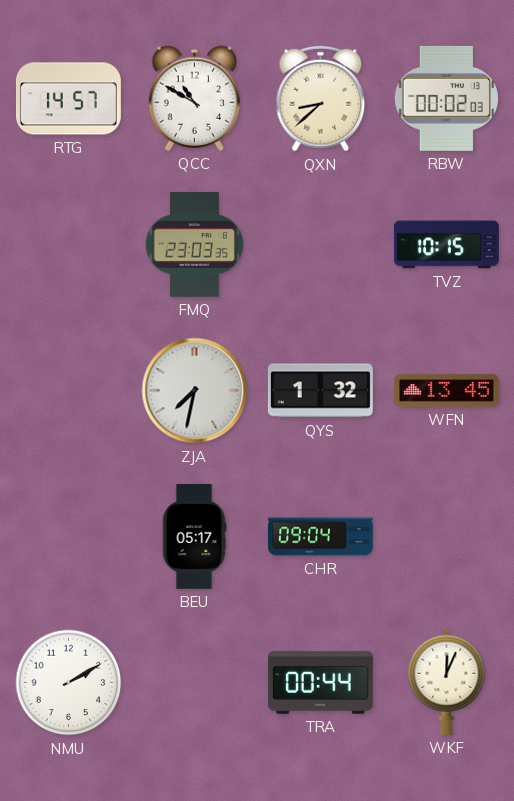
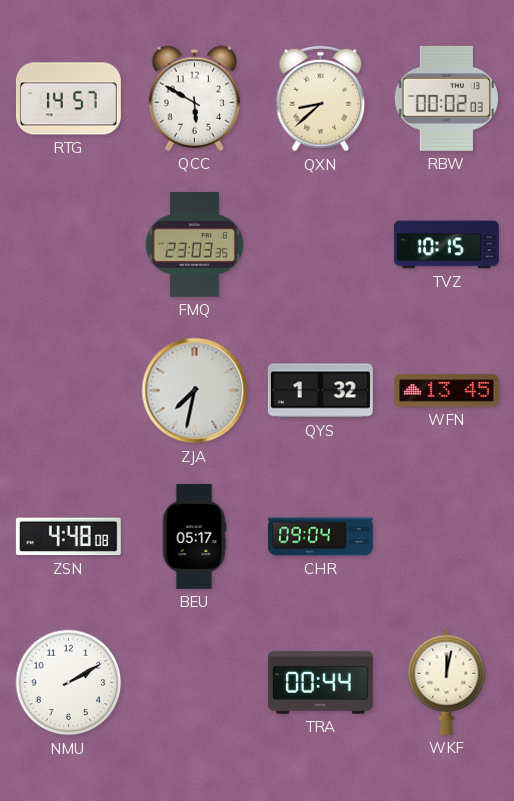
QCC: 10:50 -> 5:50 (194, 98)
ZSN: none -> 4:48 (68, 537)
WKF: 12:04 -> 12:02 (447, 682)
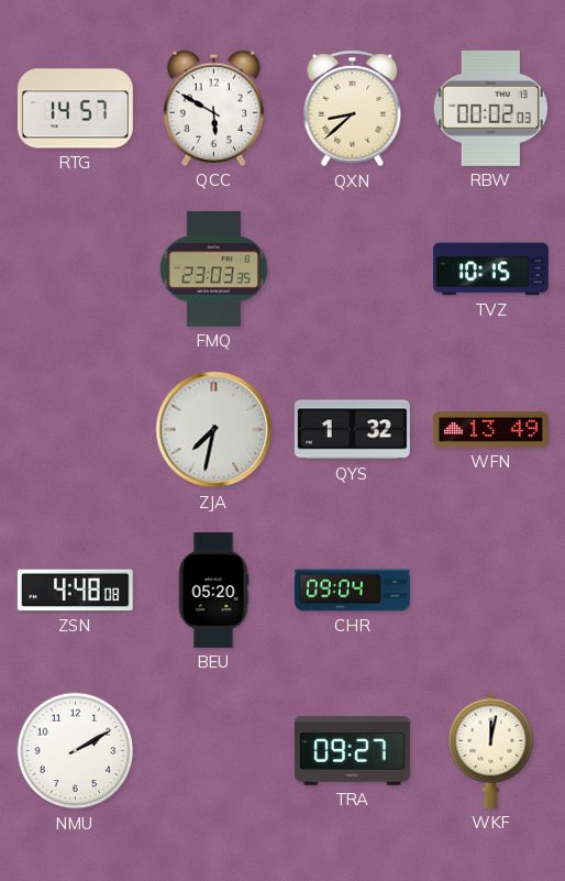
WFN: 13:45 -> 13:49 (490, 430)
BEU: 05:17 -> 05:20 (213, 590)
TRA: 00:44 -> 09:27 (352, 750)
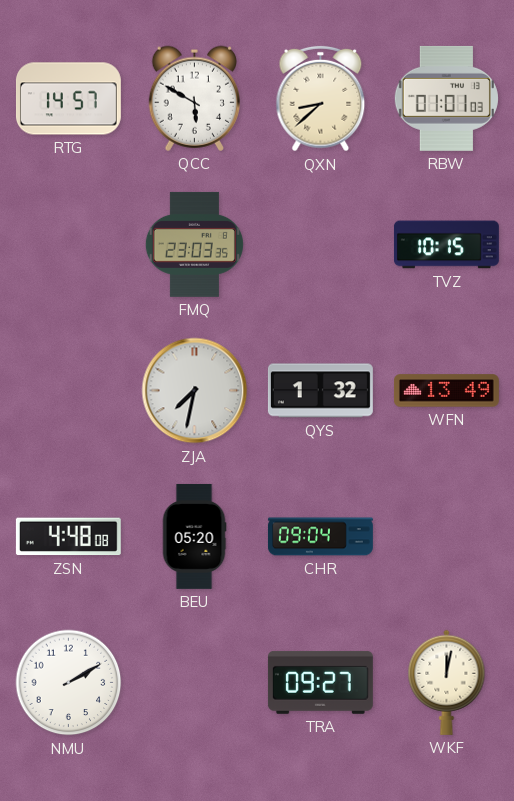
RBW: 00:02 -> 01:01 (446, 98)
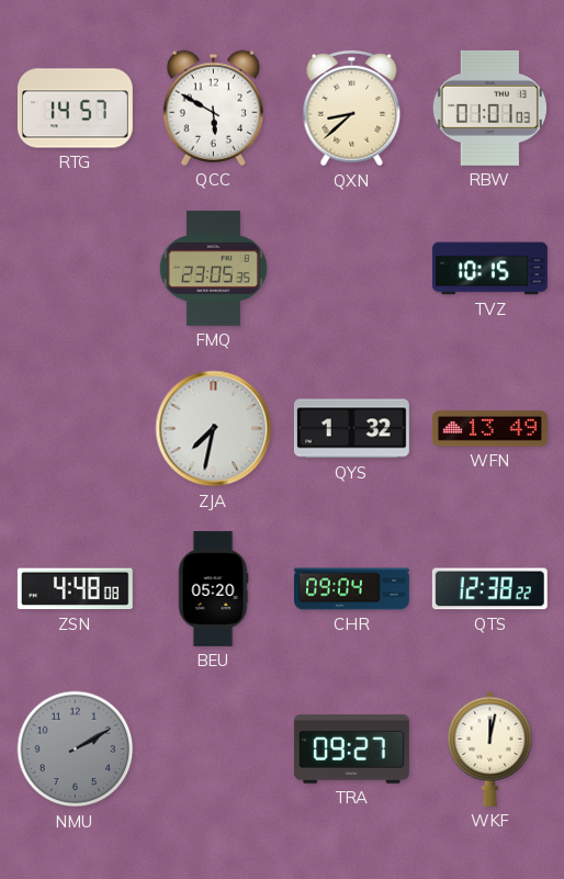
FMQ: 23:03 -> 23:05 (213, 268)
QTS: none -> 12:38 (489, 589)
NMU dial: white -> grey (76, 750)
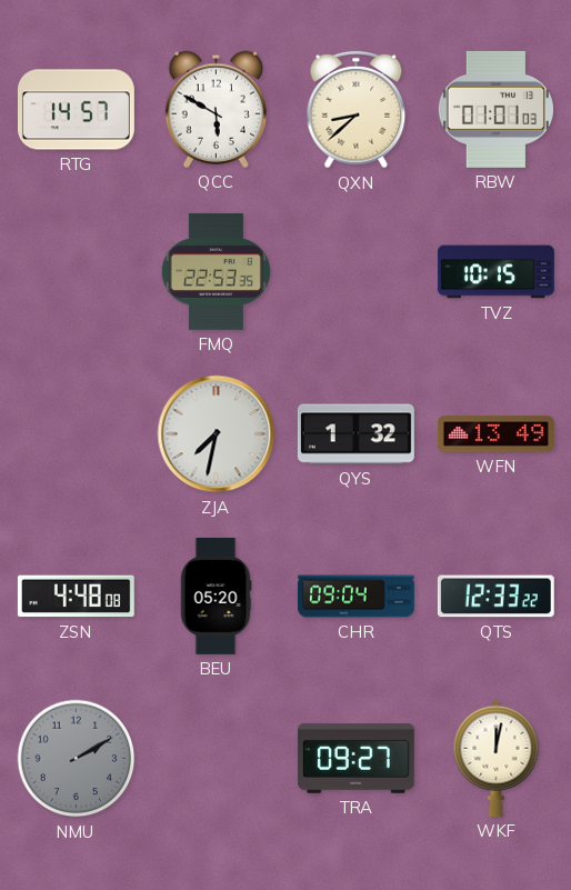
FMQ: 23:05 -> 22:53 (216, 271)
QTS: 12:38 -> 12:33 (495, 597)
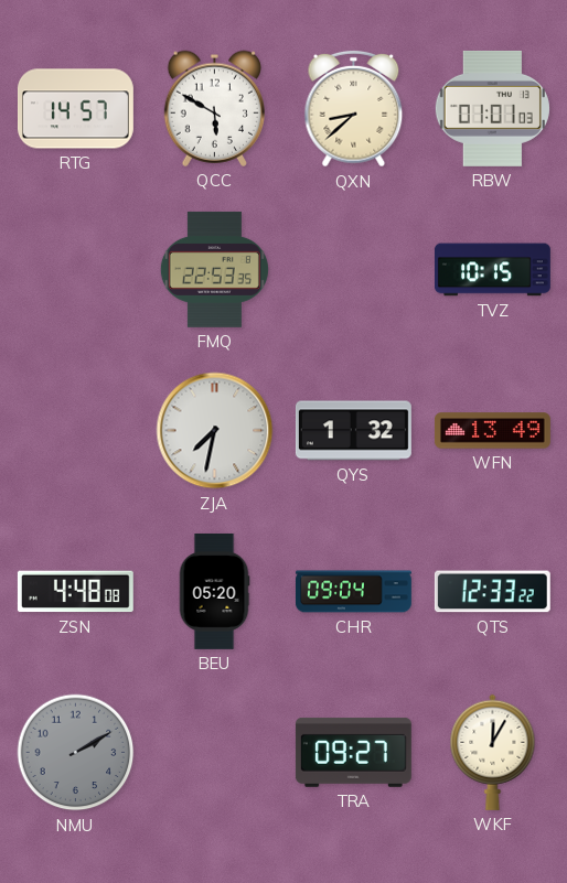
WKF: 12:02 -> 12:05 (493, 752)
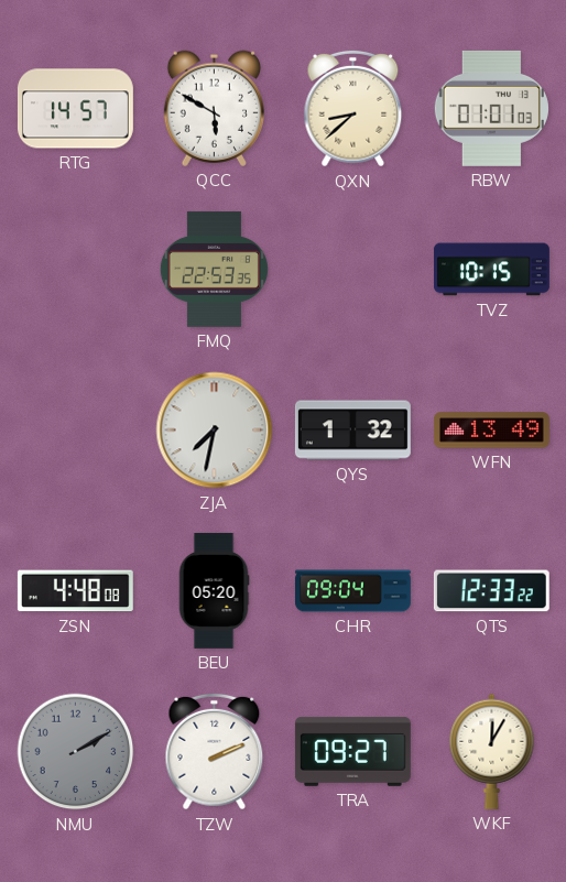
TZW: none -> 2:11 (215, 752)
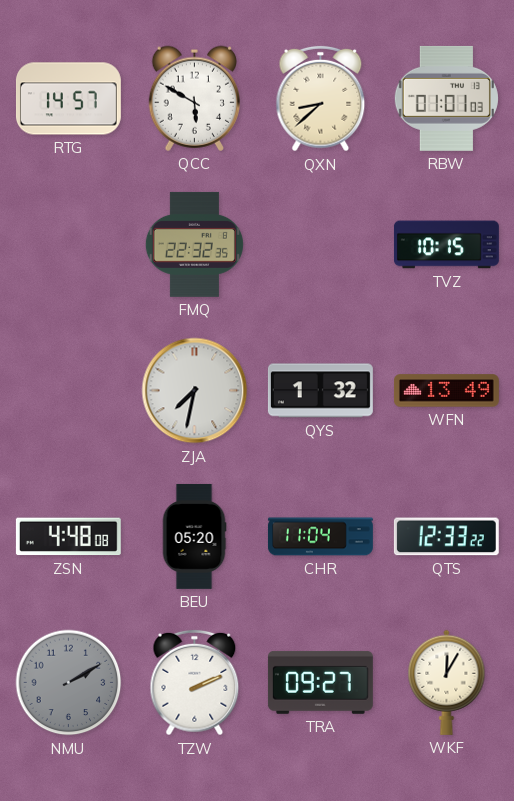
FMQ: 22:53 -> 22:32 (194, 244)
CHR: 09:04 -> 11:04 (320, 537)
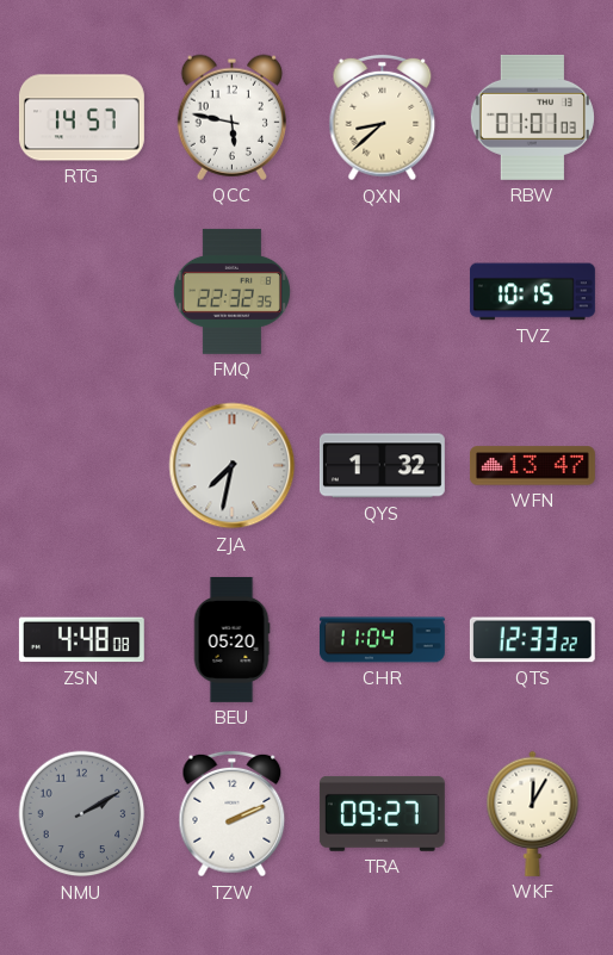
QCC: 5:50 -> 5:47 (231, 117)
WFN: 13:49 -> 13:47 (532, 466)
